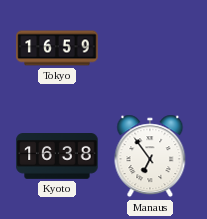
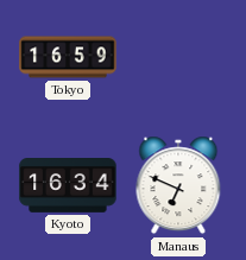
Kyoto: 16:38 -> 16:34 (68, 186)
Manaus: 6:54 -> 6:49 (178, 185)
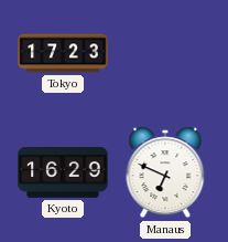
Tokyo: 16:59 -> 17:23 (63, 53)
Kyoto: 16:34 -> 16:29 (63, 173)
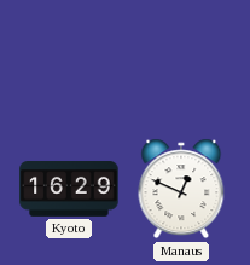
Tokyo: 17:23 -> none (63, 53)
Manaus: 6:49 -> 12:49 (181, 189)
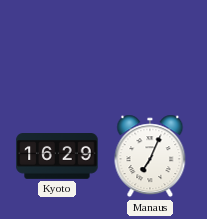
Manaus: 12:49 -> 7:04 (150, 156)
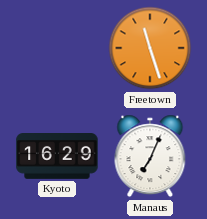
Freetown: none -> 11:27 (150, 48)
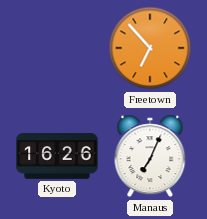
Freetown: 11:27 -> 6:53 (150, 48)
Kyoto: 16:29 -> 16:26 (57, 157)
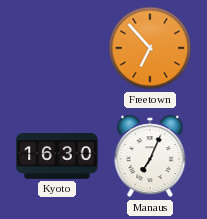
Kyoto: 16:26 -> 16:30 (57, 157)
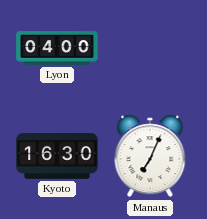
Lyon: none -> 04:00 (57, 48)
Freetown: 6:53 -> none (150, 48)
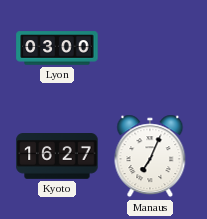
Lyon: 04:00 -> 03:00 (57, 48)
Kyoto: 16:30 -> 16:27 (57, 157)
